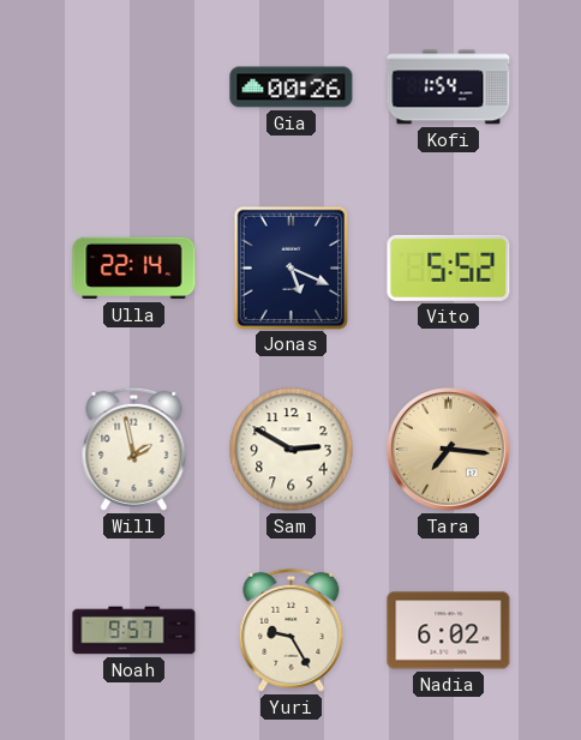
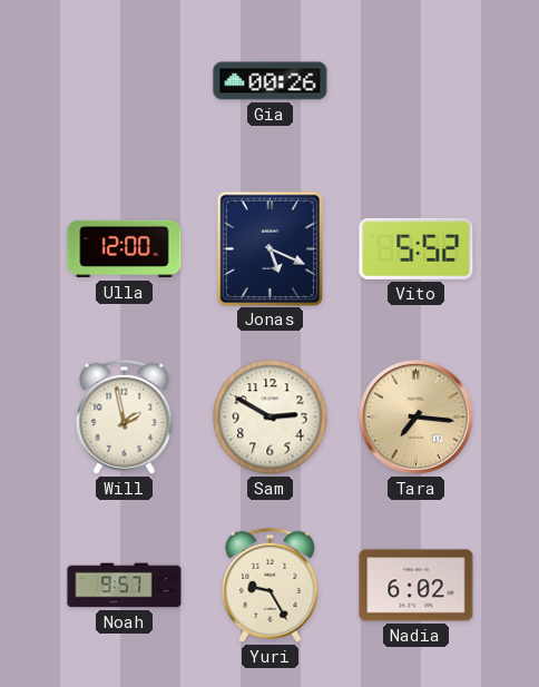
Kofi: 1:54 -> none (449, 88)
Ulla: 22:14 -> 12:00 (125, 249)
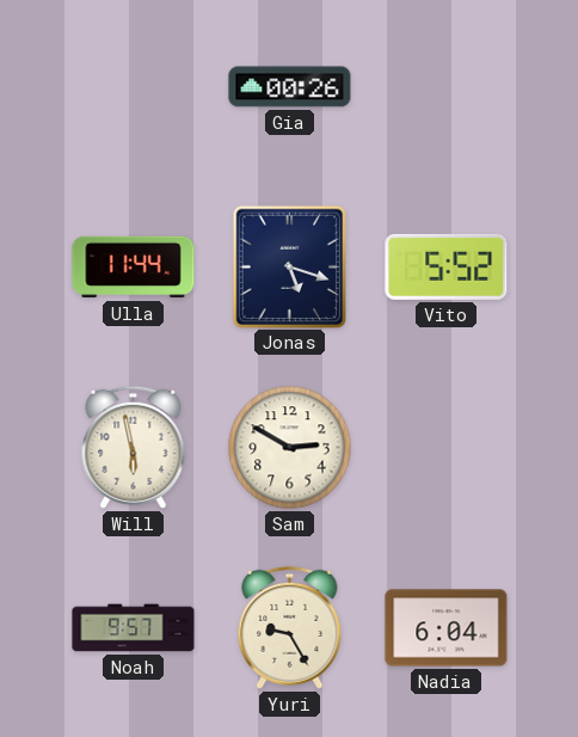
Ulla: 12:00 -> 11:44 (134, 268)
Jonas: 5:19 -> 5:18 (289, 266)
Will: 1:58 -> 5:58 (134, 447)
Tara: 7:16 -> none (416, 418)
Nadia: 6:02 -> 6:04 (447, 628)
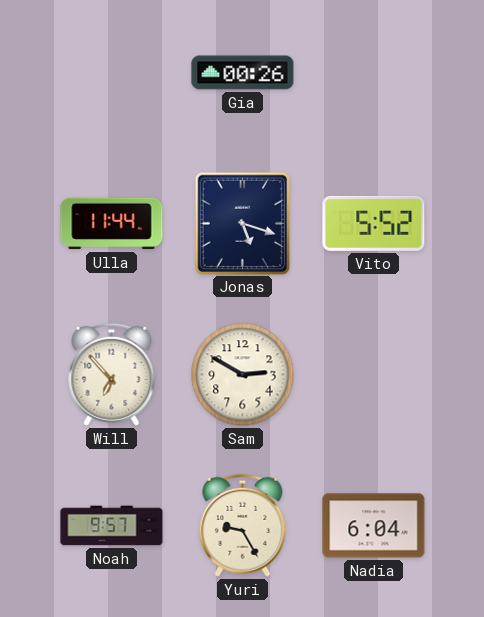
Will: 5:58 -> 6:53 (112, 374)
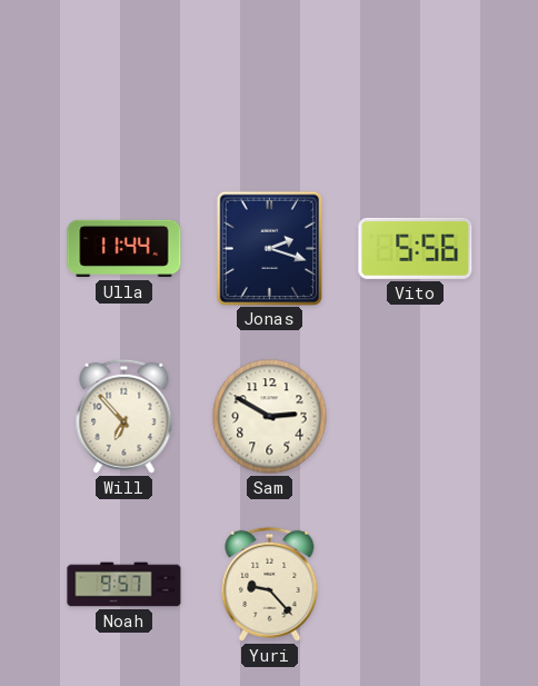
Gia: 00:26 -> none (243, 73)
Jonas: 5:18 -> 2:18 (269, 248)
Vito: 5:52 -> 5:56 (416, 248)
Yuri: 9:25 -> 9:23 (270, 584)
Nadia: 6:04 -> none (374, 526)
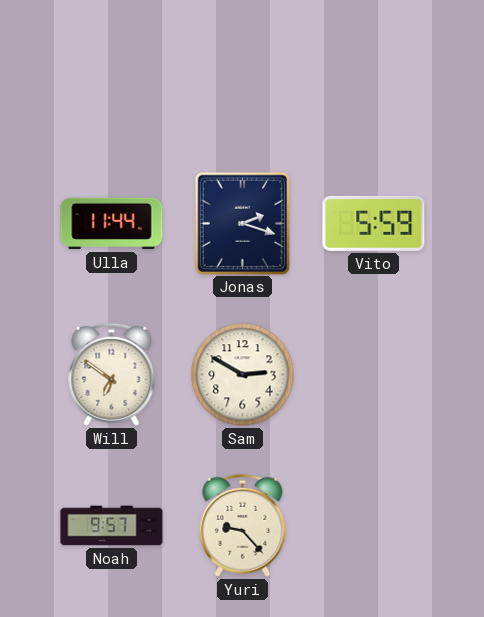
Vito: 5:56 -> 5:59 (374, 223)
Will: 6:53 -> 6:51 (112, 374)
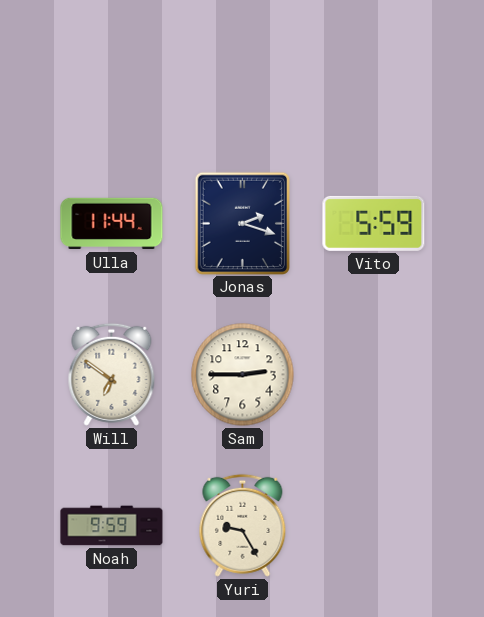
Sam: 2:50 -> 2:45 (243, 375)
Noah: 9:57 -> 9:59 (112, 526)
Yuri: 9:23 -> 9:25 (243, 525)
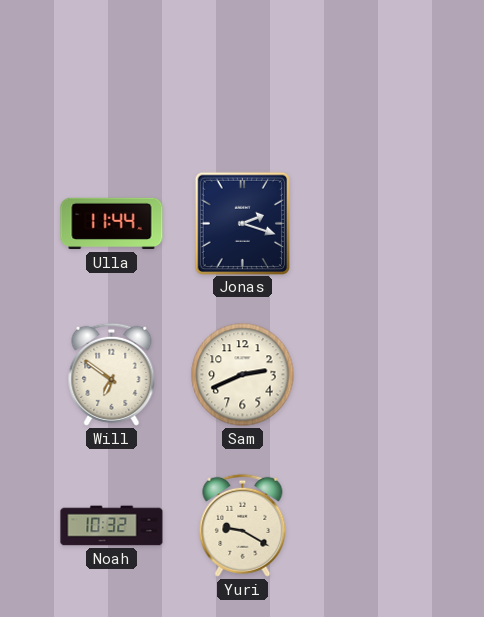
Vito: 5:59 -> none (374, 223)
Sam: 2:45 -> 2:41 (243, 375)
Noah: 9:59 -> 10:32 (112, 526)
Yuri: 9:25 -> 9:20 (243, 525)
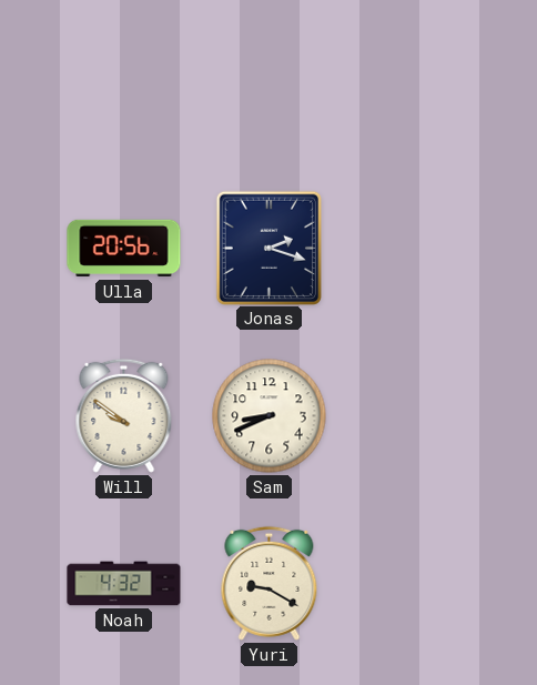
Ulla: 11:44 -> 20:56 (124, 249)
Will: 6:51 -> 9:51 (124, 415)
Sam: 2:41 -> 8:41 (270, 416)
Noah: 10:32 -> 4:32 (124, 584)
